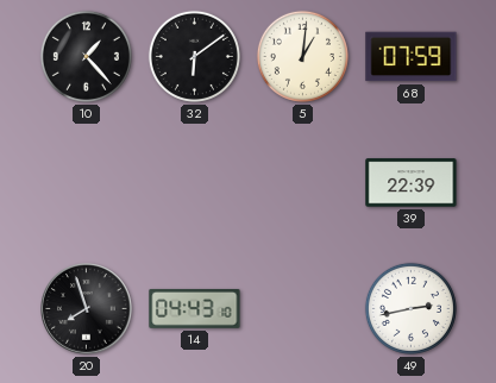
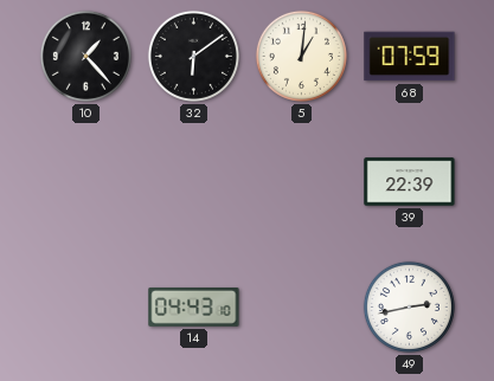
20: 7:57 -> none (87, 309)
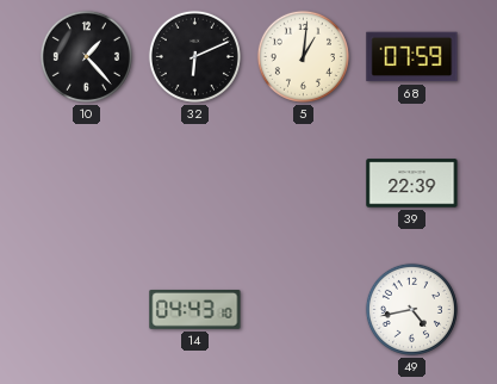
32: 6:09 -> 6:11 (194, 56)
49: 2:43 -> 4:43 (411, 309)
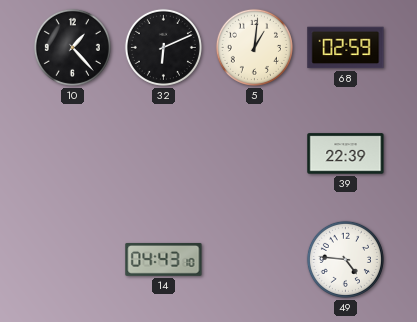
68: 07:59 -> 02:59 (346, 48)
49: 4:43 -> 4:46 (345, 259)
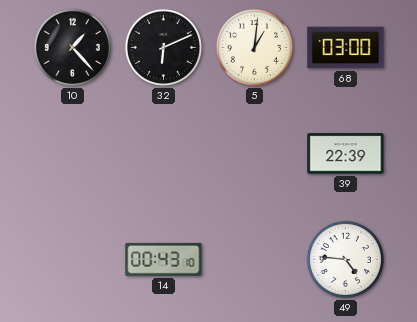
68: 02:59 -> 03:00 (346, 48)
14: 04:43 -> 00:43 (164, 259)
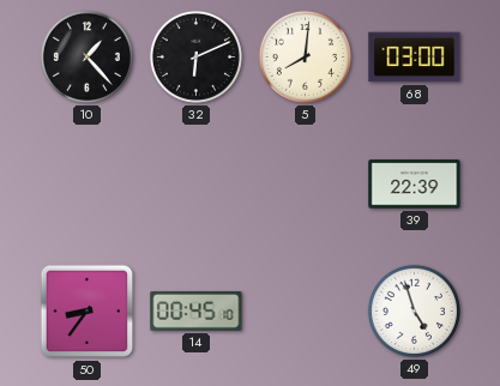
5: 1:01 -> 8:01 (305, 56)
50: none -> 8:36 (88, 312)
14: 00:43 -> 00:45 (197, 310)
49: 4:46 -> 4:57 (414, 310)
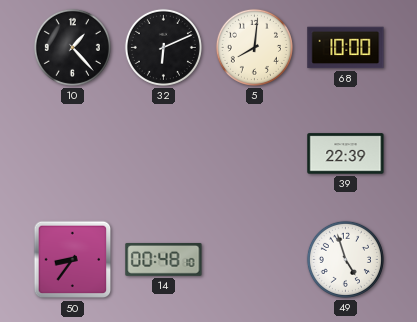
68: 03:00 -> 10:00 (346, 48)
14: 00:45 -> 00:48 (164, 259)
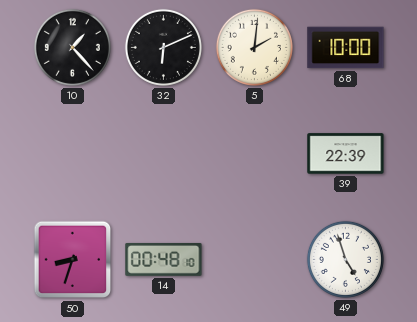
5: 8:01 -> 2:01 (254, 47)
50: 8:36 -> 8:33 (73, 260)
